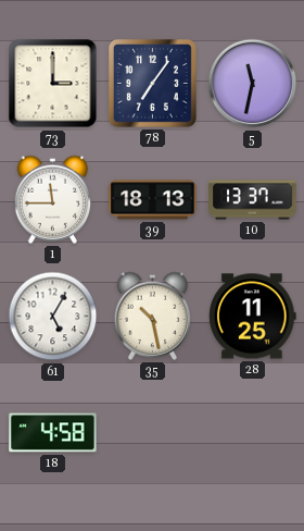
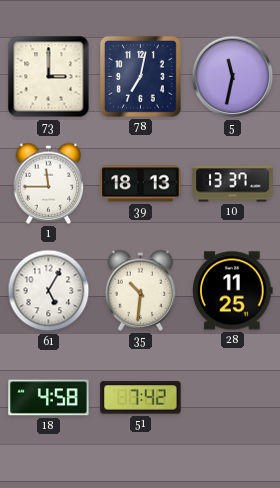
78: 7:06 -> 7:02 (140, 76)
35: 10:28 -> 10:31 (141, 290)
51: none -> 7:42 (141, 398)
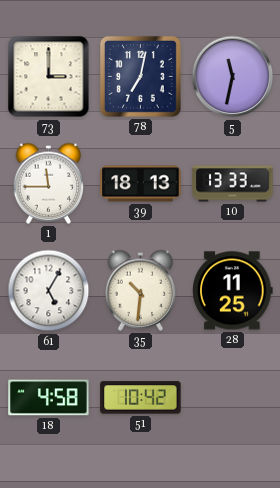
10: 13:37 -> 13:33 (233, 184)
51: 7:42 -> 10:42 (141, 398)
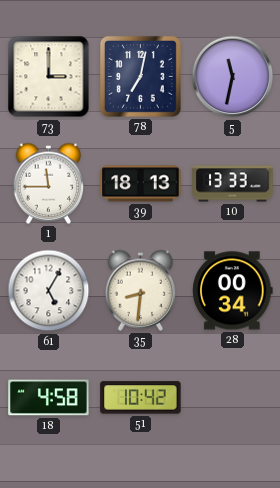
35: 10:31 -> 8:31 (141, 290)
28: 11:25 -> 00:34 (233, 291)
